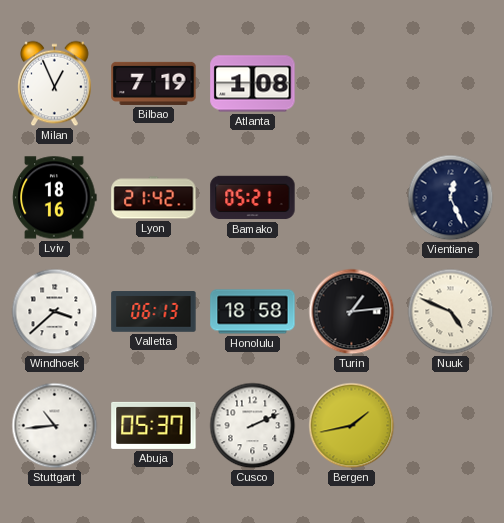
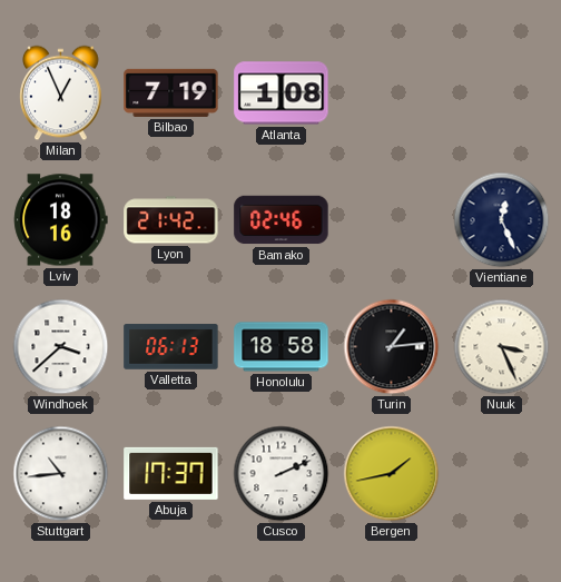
Bamako: 05:21 -> 02:46 (282, 220)
Nuuk: 4:49 -> 3:26 (502, 347)
Abuja: 05:37 -> 17:37 (171, 473)
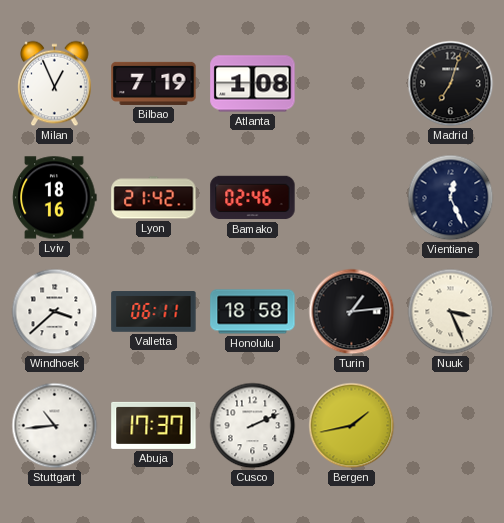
Madrid: none -> 7:03 (451, 84)
Valletta: 06:13 -> 06:11 (154, 312)
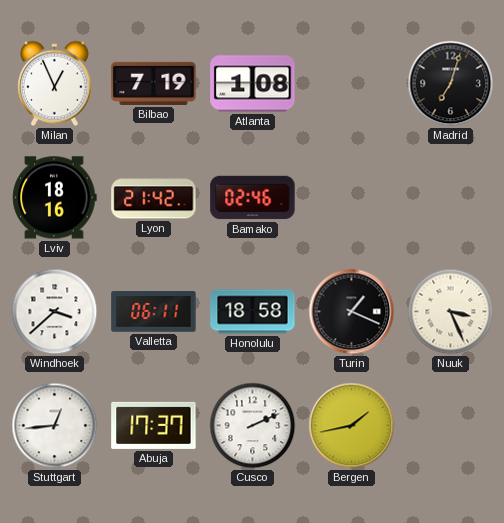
Vientiane: 12:26 -> none (451, 198)
Turin: 1:14 -> 1:19 (352, 312)
Stuttgart: 10:44 -> 12:44 (55, 426)
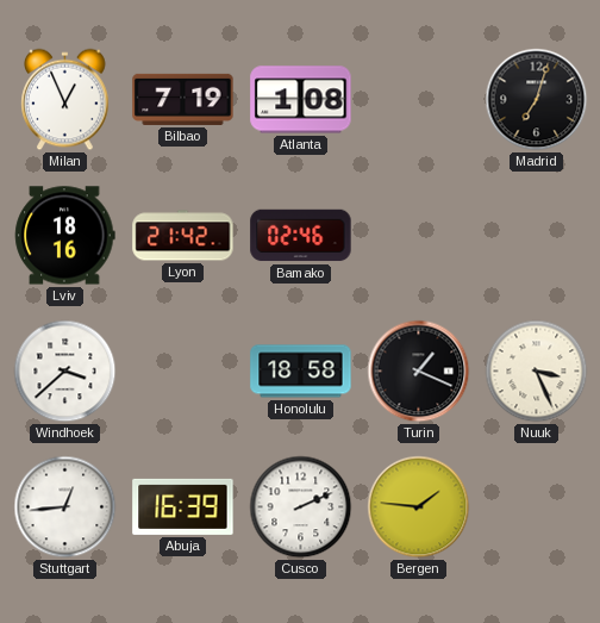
Valletta: 06:11 -> none (154, 312)
Abuja: 17:37 -> 16:39 (183, 506)
Bergen: 1:43 -> 1:46 (419, 507)
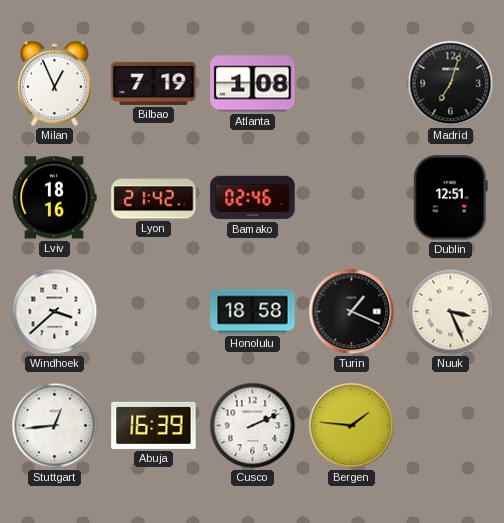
Dublin: none -> 12:51 (450, 198)
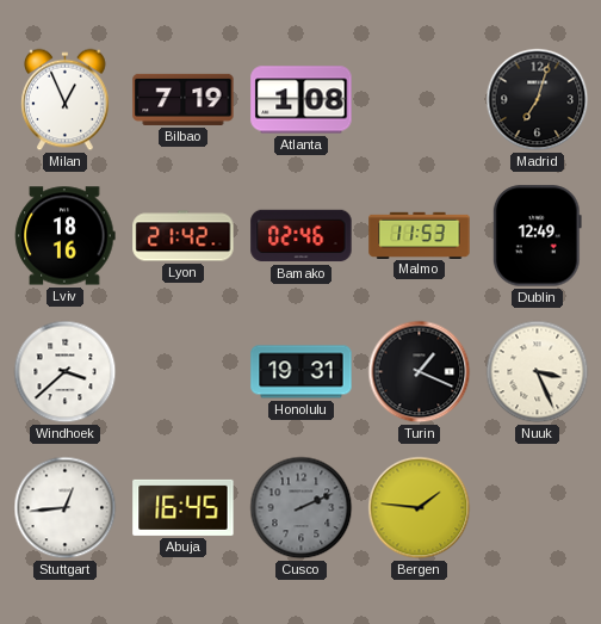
Malmo: none -> 11:53 (420, 235)
Dublin: 12:51 -> 12:49 (537, 236)
Honolulu: 18:58 -> 19:31 (302, 372)
Abuja: 16:39 -> 16:45 (184, 507)
Cusco dial: white -> grey (302, 508)
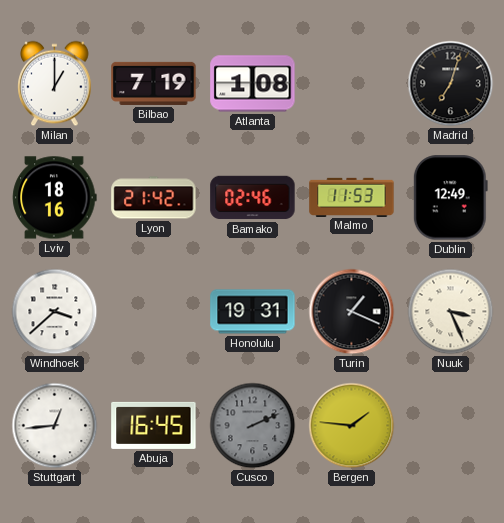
Milan: 12:56 -> 1:00 (55, 84)
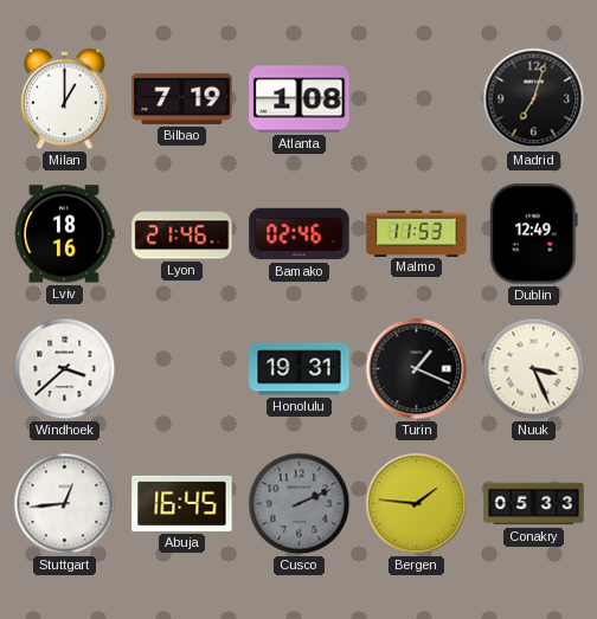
Lyon: 21:42 -> 21:46 (182, 234)
Conakry: none -> 05:33 (534, 504)
